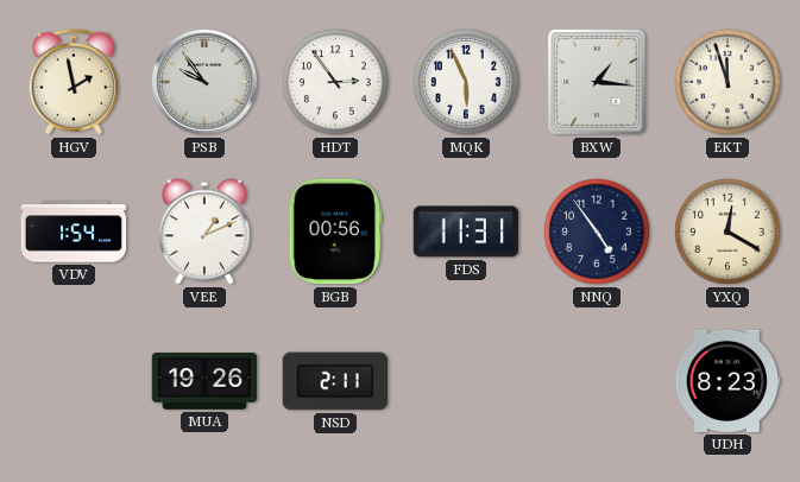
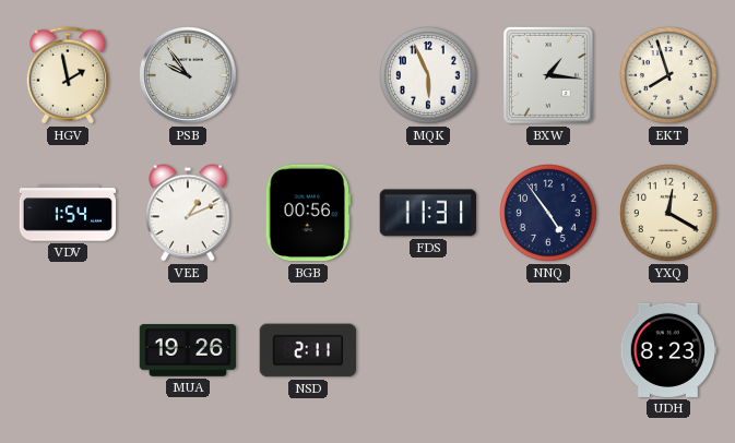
HDT: 2:54 -> none (336, 83)
EKT: 11:57 -> 7:57 (669, 76)
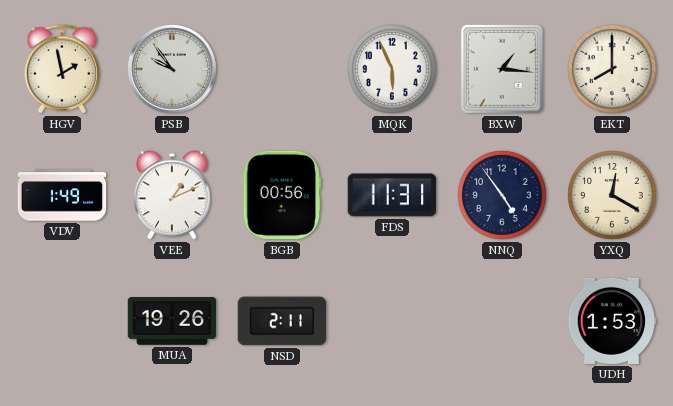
EKT: 7:57 -> 8:00 (613, 70)
VDV: 1:54 -> 1:49 (62, 195)
UDH: 8:23 -> 1:53 (612, 321)
